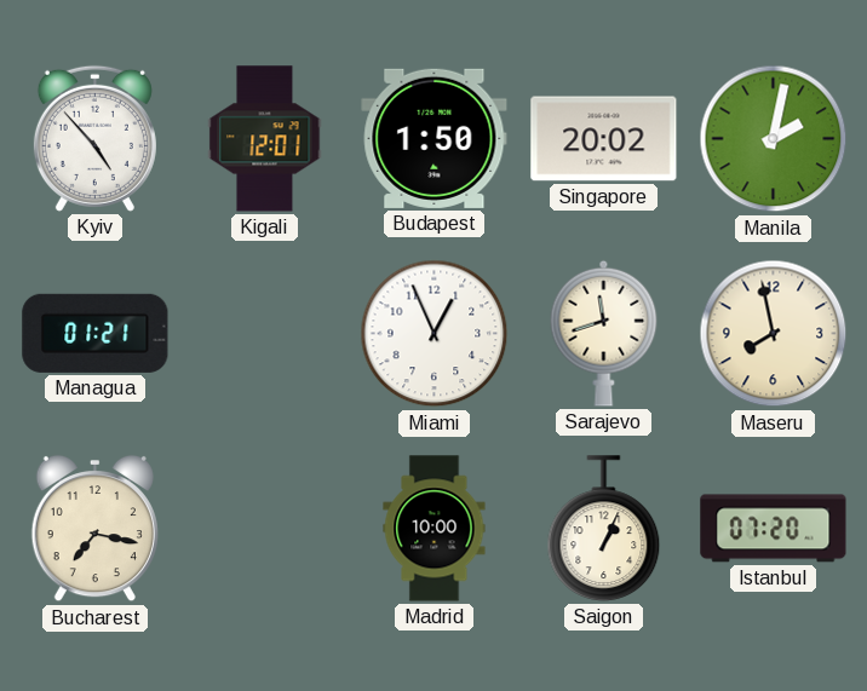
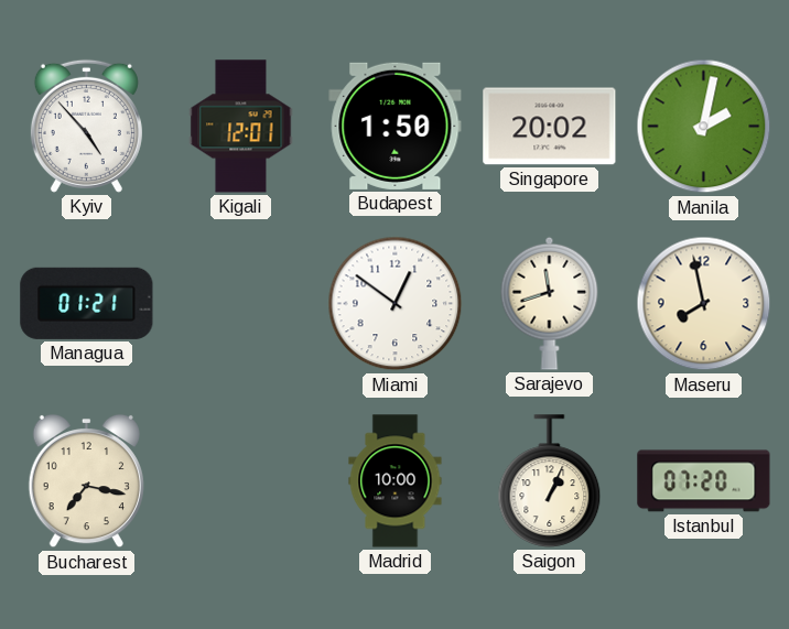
Miami: 12:56 -> 12:51 (396, 304)
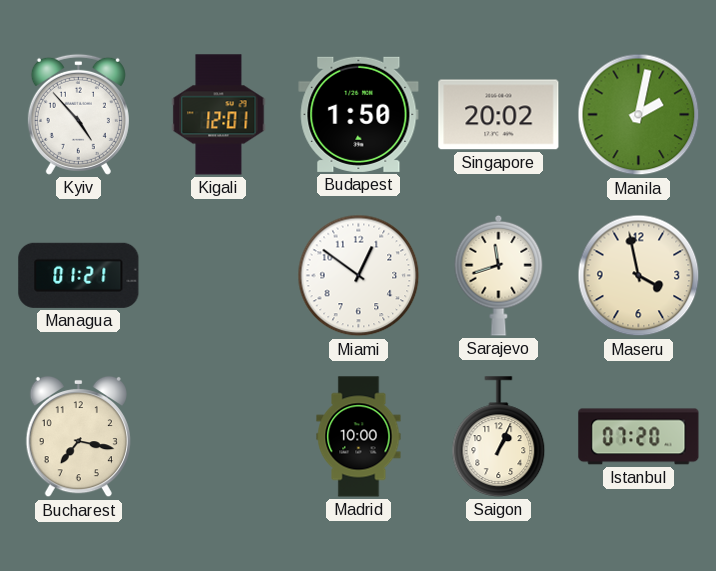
Maseru: 7:58 -> 3:58 (639, 276)
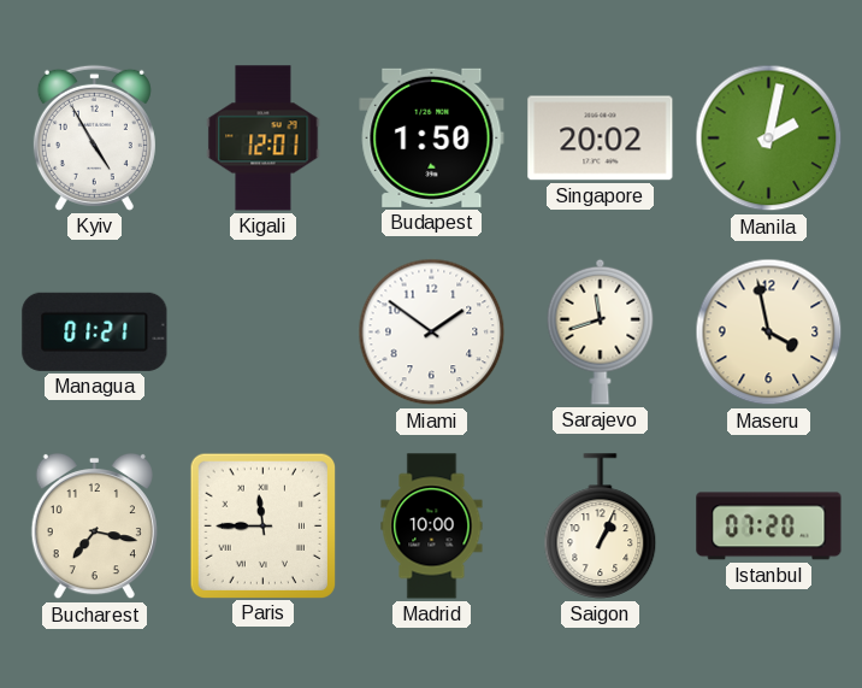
Kyiv: 4:53 -> 4:55 (94, 137)
Miami: 12:51 -> 1:51 (432, 333)
Paris: none -> 11:45 (262, 525)
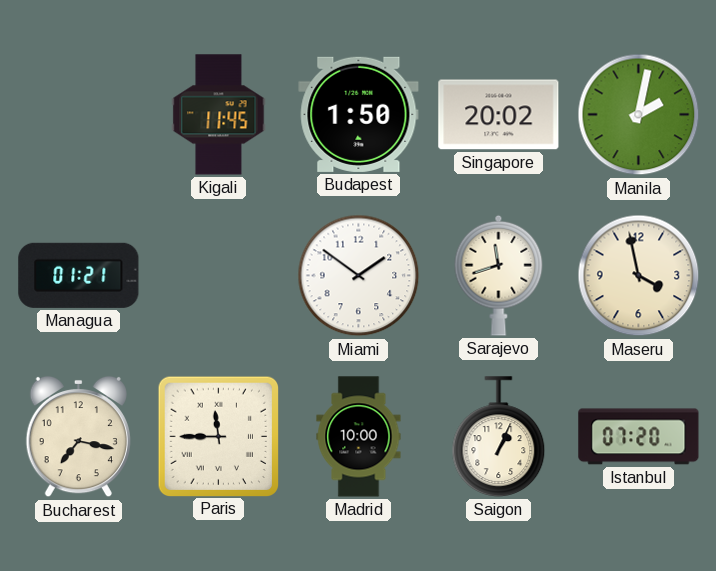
Kyiv: 4:55 -> none (94, 137)
Kigali: 12:01 -> 11:45 (219, 115)
